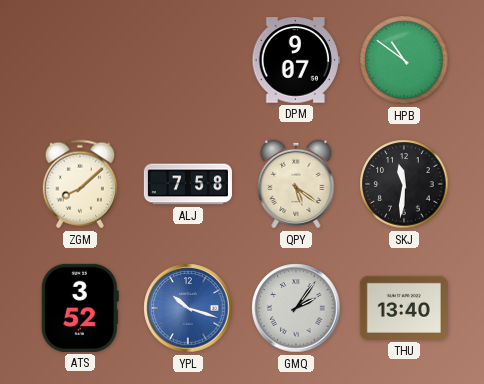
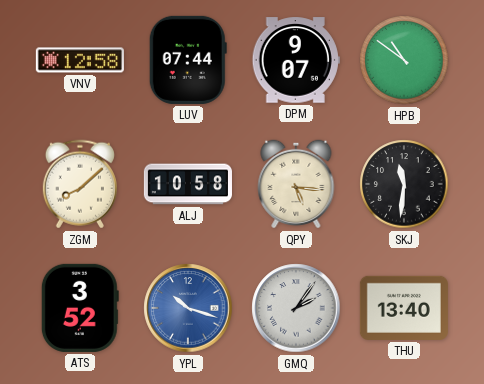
VNV: none -> 12:58 (80, 60)
LUV: none -> 07:44 (188, 60)
ALJ: 7:58 -> 10:58 (188, 184)
QPY: 5:21 -> 5:16 (296, 184)
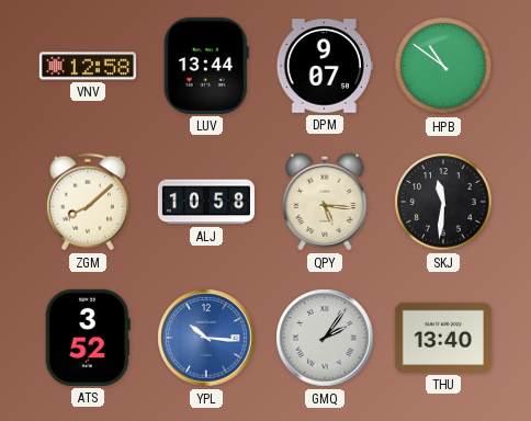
LUV: 07:44 -> 13:44 (206, 66)
YPL: 10:18 -> 10:16 (206, 338)
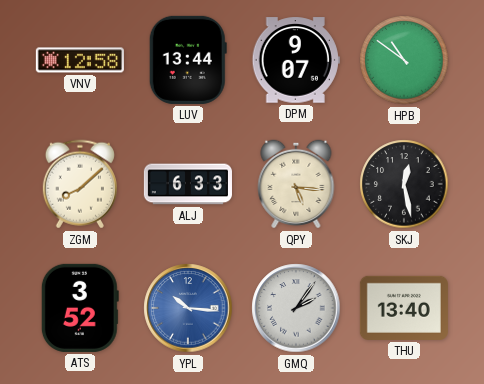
ALJ: 10:58 -> 6:33 (188, 184)
SKJ: 11:31 -> 12:28 (404, 184)
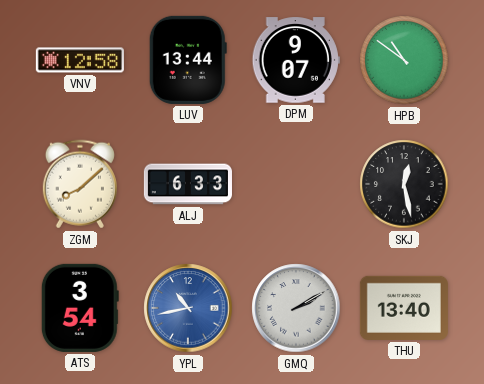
QPY: 5:16 -> none (296, 184)
ATS: 3:52 -> 3:54 (80, 308)
YPL: 10:16 -> 10:43 (188, 308)
GMQ: 2:06 -> 2:10 (296, 308)
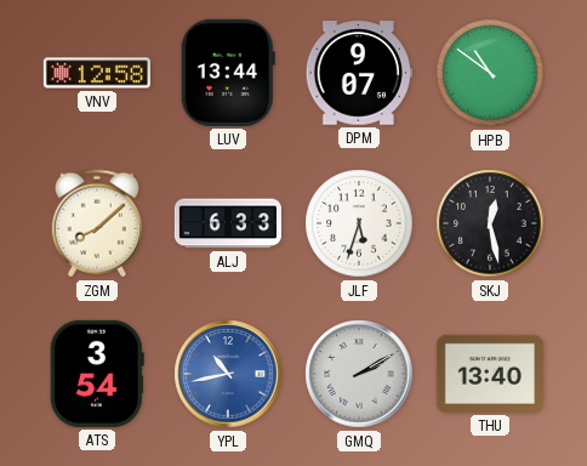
JLF: none -> 5:33 (359, 223)
